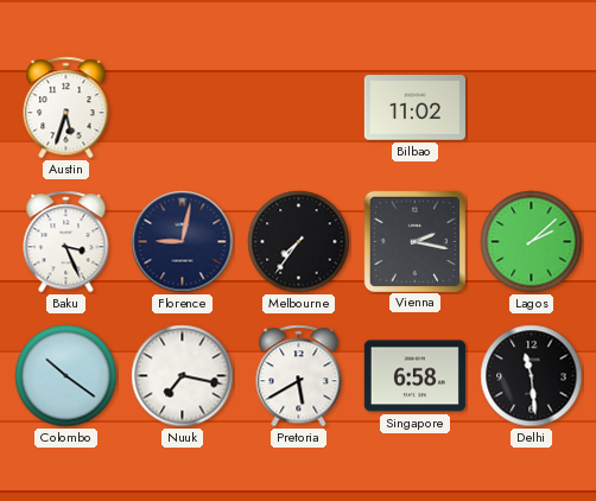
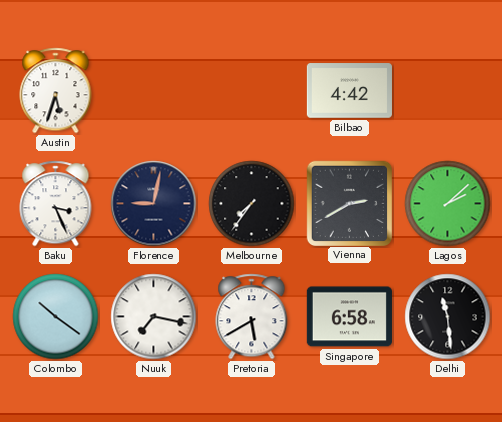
Bilbao: 11:02 -> 4:42 (349, 91)
Vienna: 2:17 -> 2:40 (349, 203)
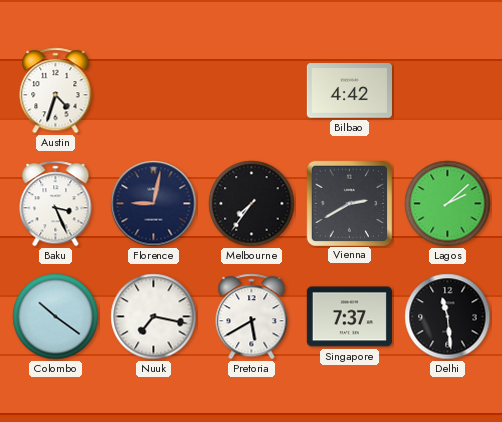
Austin: 5:33 -> 4:33 (56, 91)
Singapore: 6:58 -> 7:37 (349, 317)
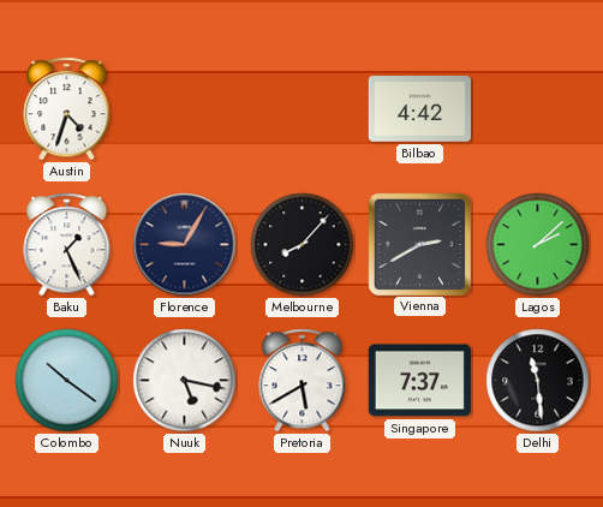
Baku: 3:26 -> 1:26 (67, 245)
Florence: 9:02 -> 9:05 (185, 245)
Melbourne: 7:36 -> 8:07 (303, 245)
Nuuk: 7:17 -> 5:17 (185, 381)
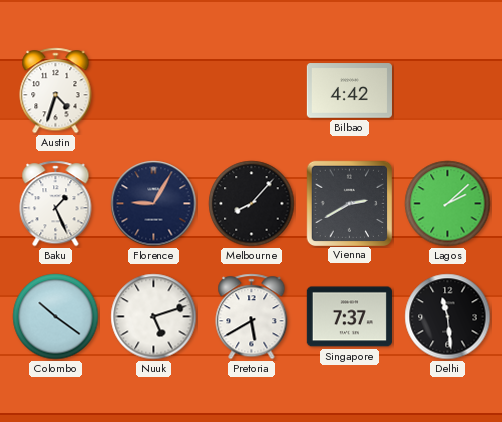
Nuuk: 5:17 -> 5:12 (154, 317)
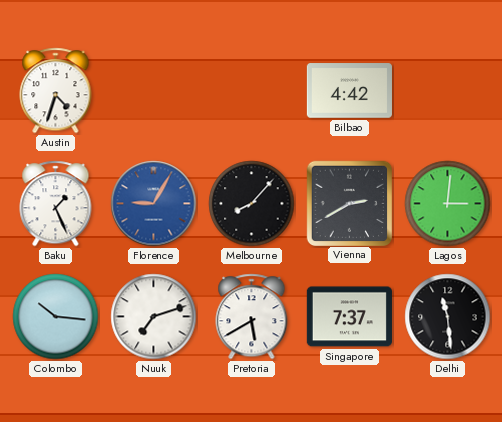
Florence dial: navy -> blue (154, 204)
Lagos: 2:08 -> 3:01 (448, 204)
Colombo: 10:21 -> 10:16 (56, 317)
Nuuk: 5:12 -> 7:12 (154, 317)
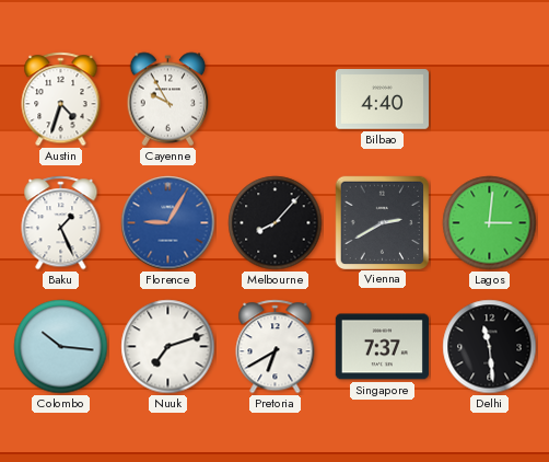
Cayenne: none -> 9:55 (168, 100)
Bilbao: 4:42 -> 4:40 (382, 100)
Pretoria: 5:40 -> 6:40 (276, 347)
